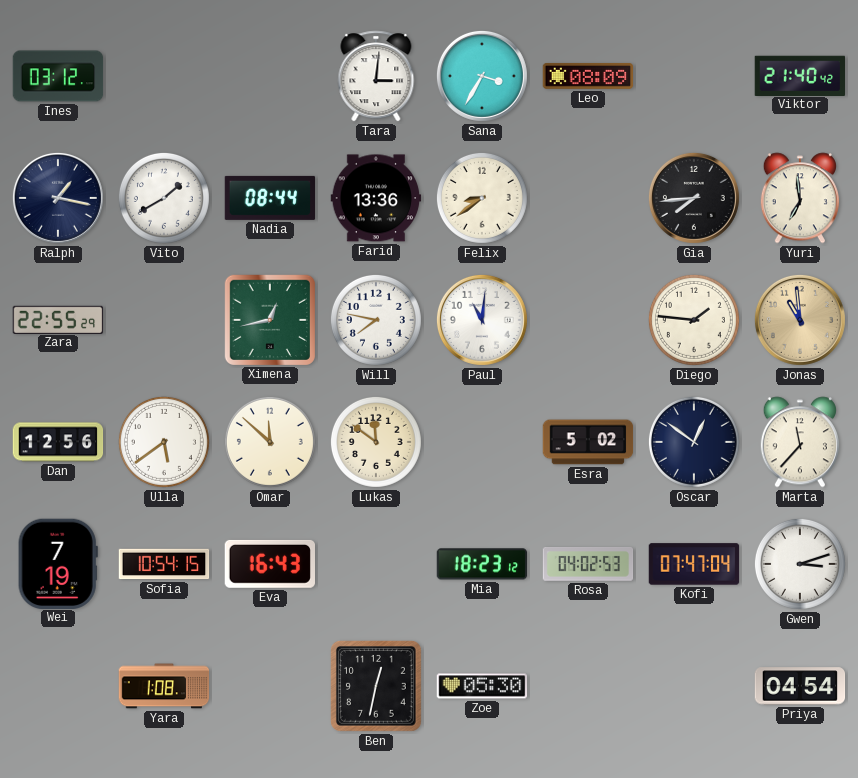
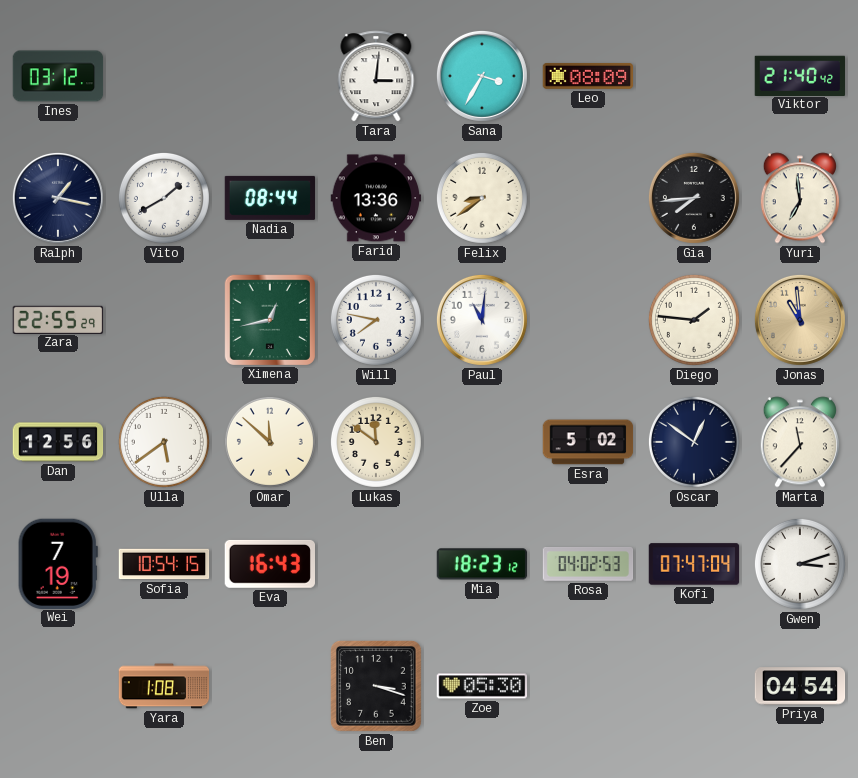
Ben: 12:32 -> 3:18 (376, 686)
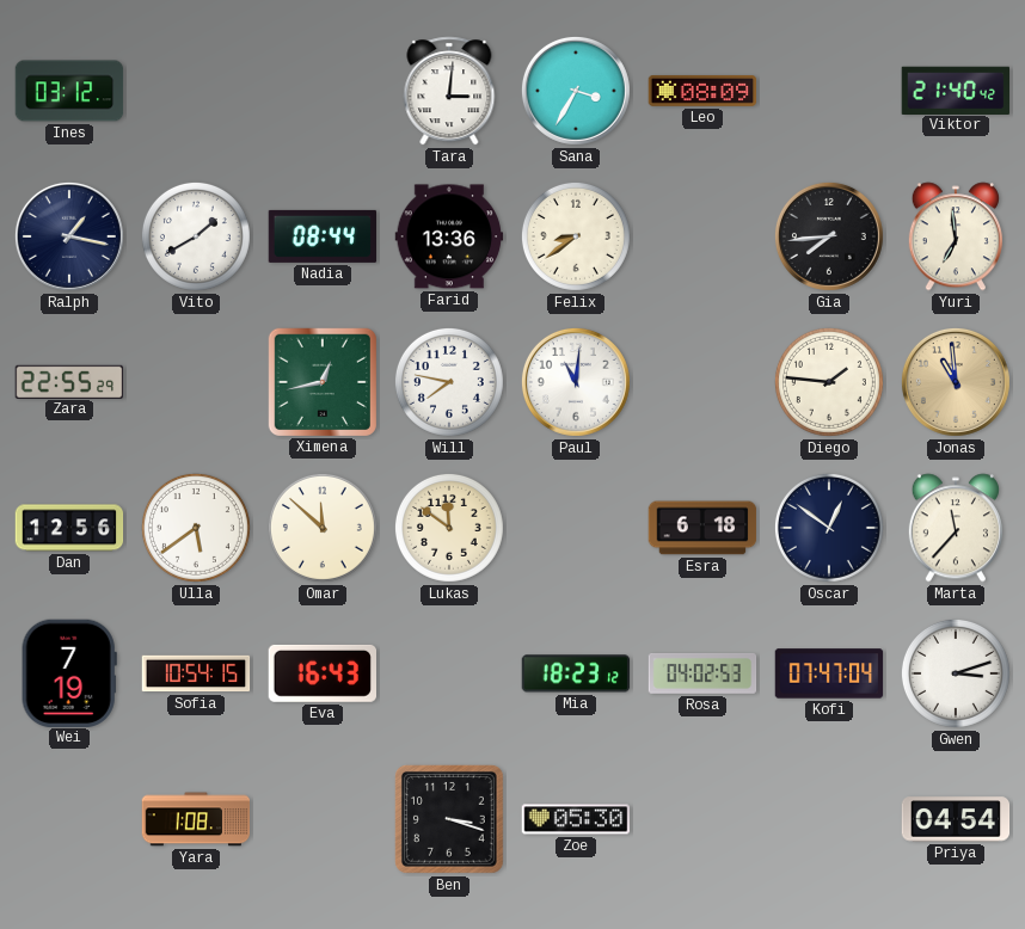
Esra: 5:02 -> 6:18 (702, 528)
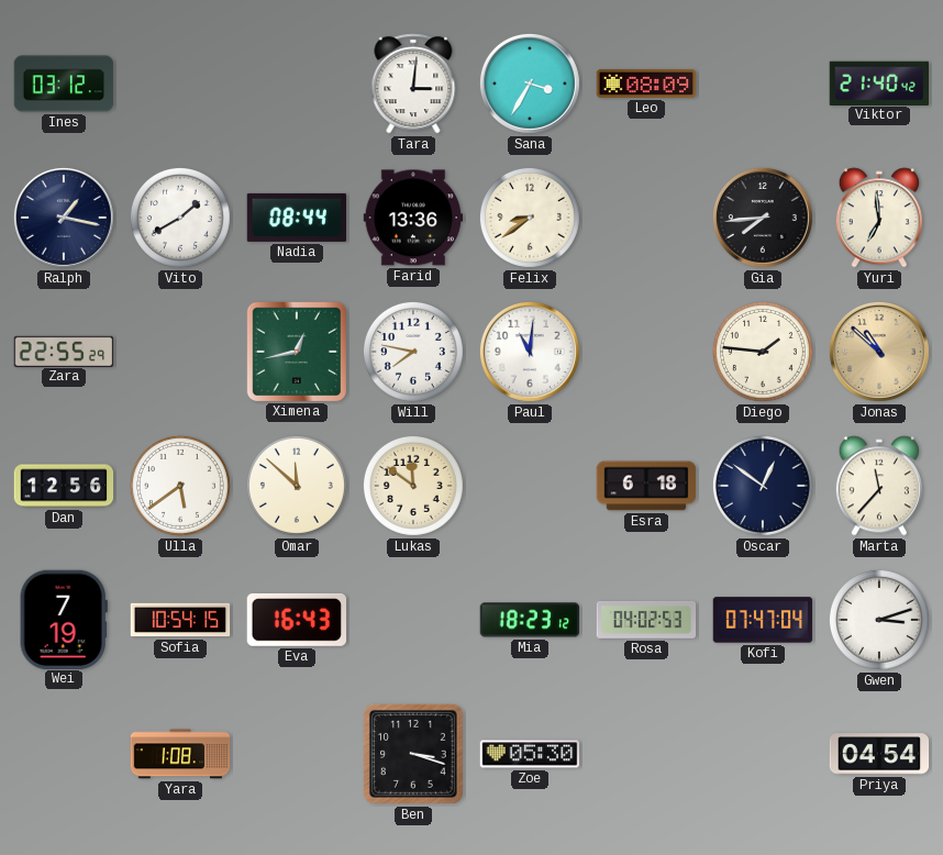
Jonas: 10:59 -> 10:52 (879, 352)
